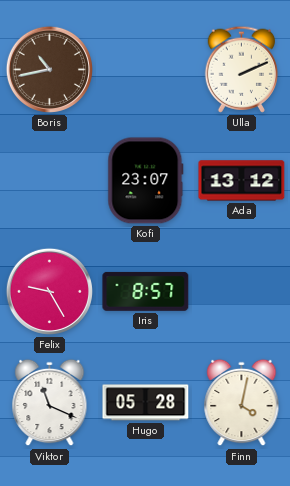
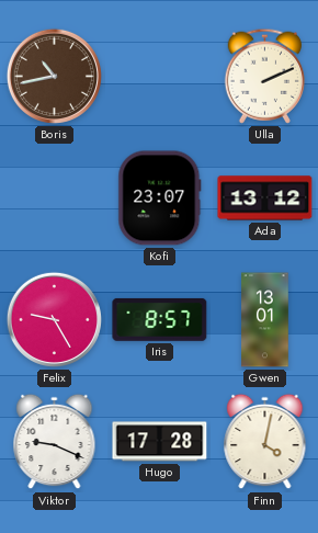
Gwen: none -> 13:01 (265, 320)
Viktor: 11:19 -> 9:19 (55, 442)
Hugo: 05:28 -> 17:28 (160, 442)
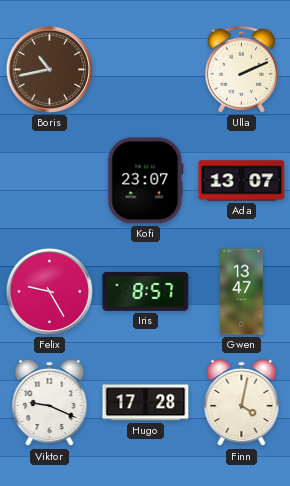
Ada: 13:12 -> 13:07 (242, 181)
Gwen: 13:01 -> 13:47 (242, 292)
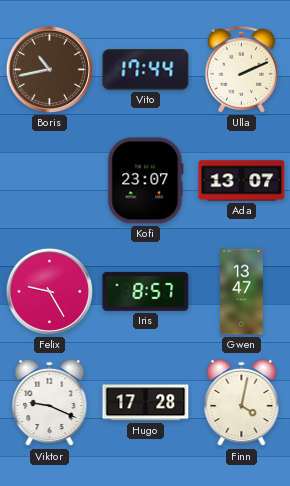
Vito: none -> 17:44 (146, 70)
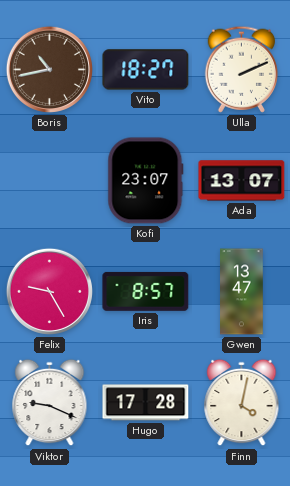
Vito: 17:44 -> 18:27 (146, 70)
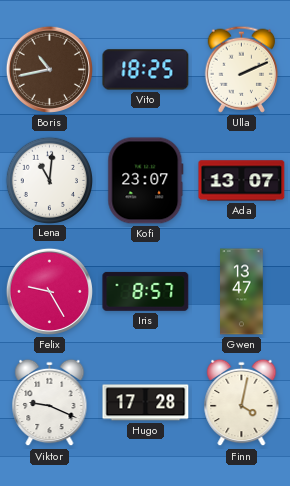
Vito: 18:27 -> 18:25 (146, 70)
Lena: none -> 11:01 (49, 180)
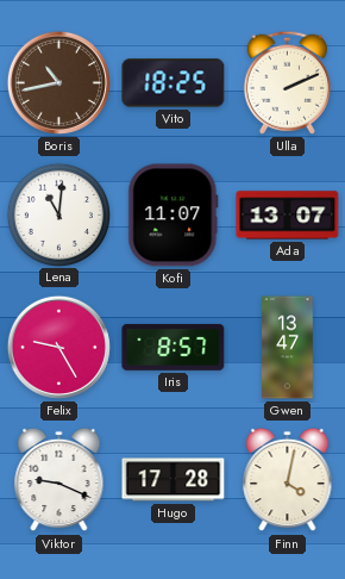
Kofi: 23:07 -> 11:07 (174, 216)
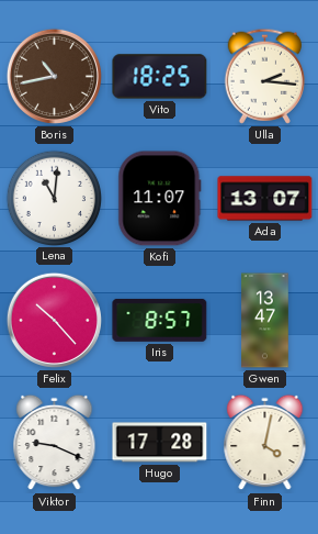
Ulla: 2:11 -> 2:16 (264, 76)
Felix: 9:25 -> 10:23 (54, 320)
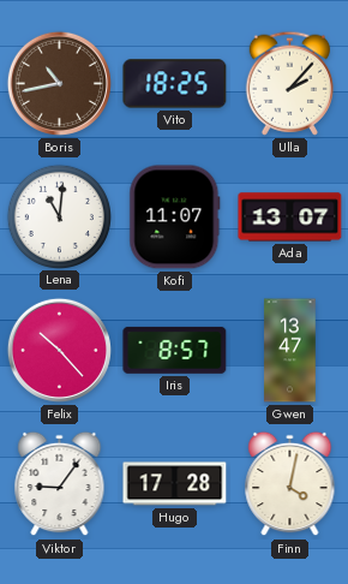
Ulla: 2:16 -> 2:07 (289, 83)
Viktor: 9:19 -> 9:06 (60, 484)
